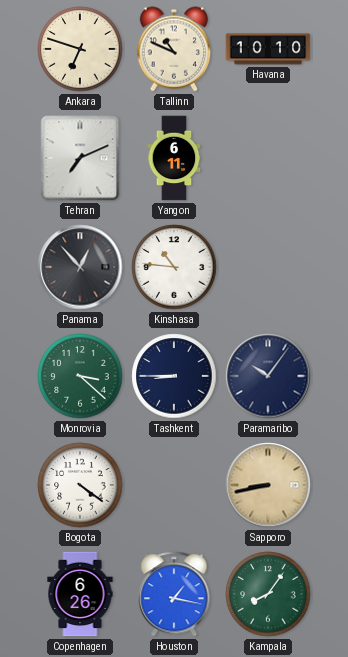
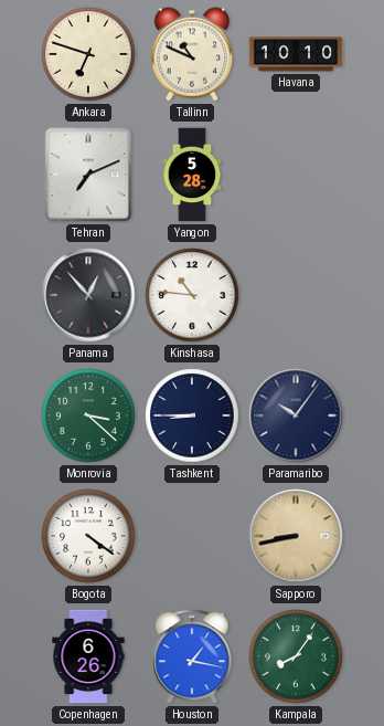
Yangon: 6:11 -> 5:28 (192, 175)
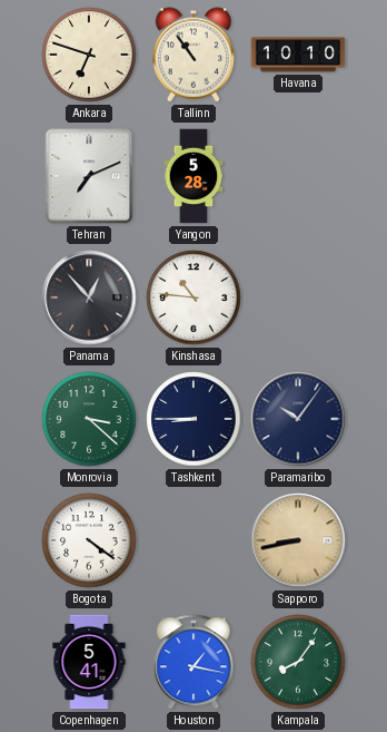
Tallinn: 10:49 -> 10:54 (193, 55)
Copenhagen: 6:26 -> 5:41 (89, 662)
